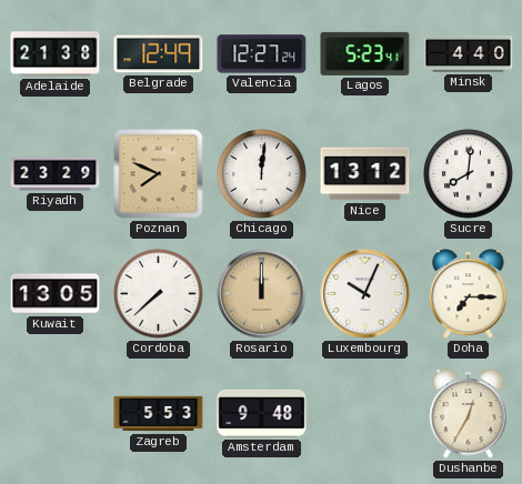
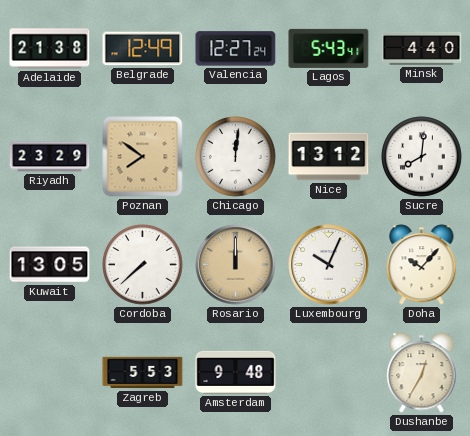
Lagos: 5:23 -> 5:43 (329, 48)
Poznan: 7:49 -> 7:51 (143, 157)
Doha: 7:15 -> 10:07 (422, 265)
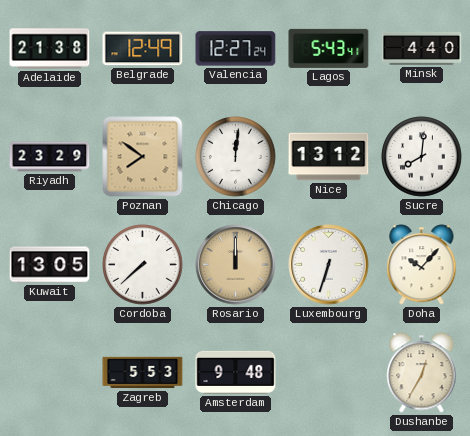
Luxembourg: 10:04 -> 6:33 (329, 265)
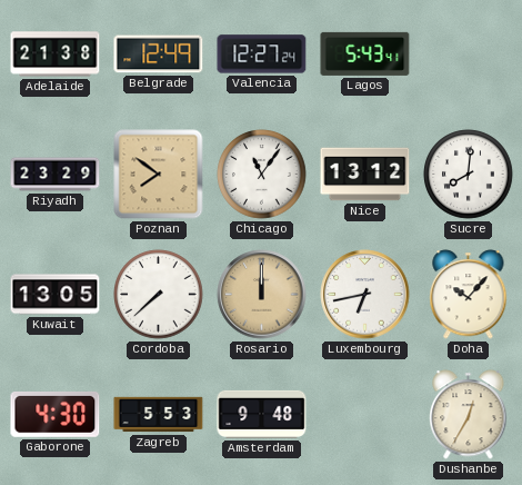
Minsk: 4:40 -> none (422, 49)
Chicago: 12:01 -> 11:06 (262, 175)
Luxembourg: 6:33 -> 6:43 (365, 295)
Gaborone: none -> 4:30 (56, 414)
